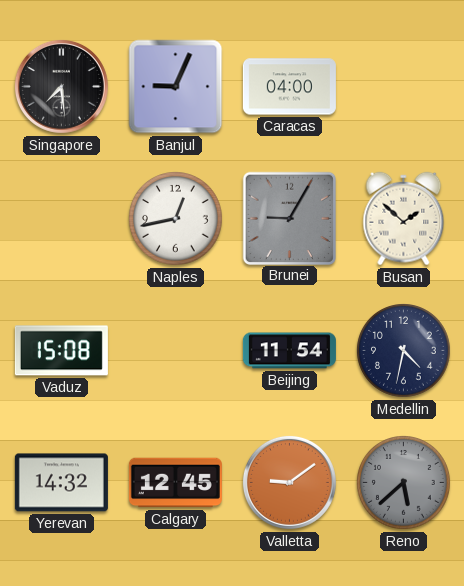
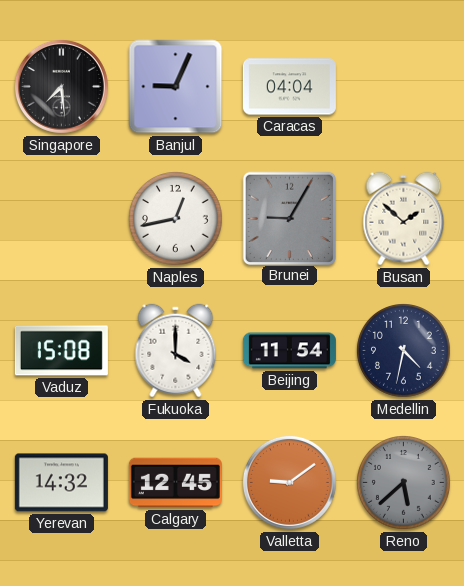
Caracas: 04:00 -> 04:04 (289, 87)
Fukuoka: none -> 4:00 (176, 351)
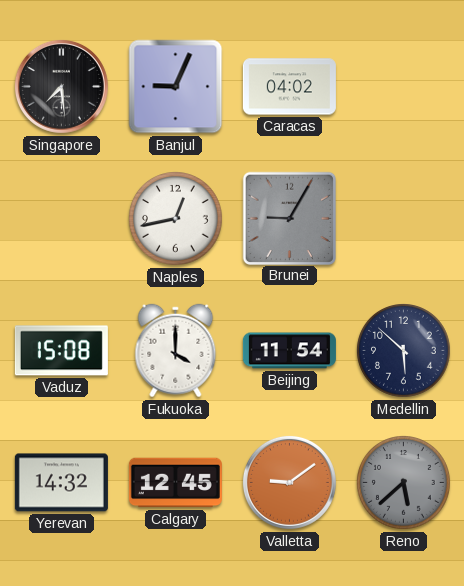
Caracas: 04:04 -> 04:02 (289, 87)
Busan: 1:52 -> none (404, 219)
Medellin: 4:32 -> 5:52 (404, 351)
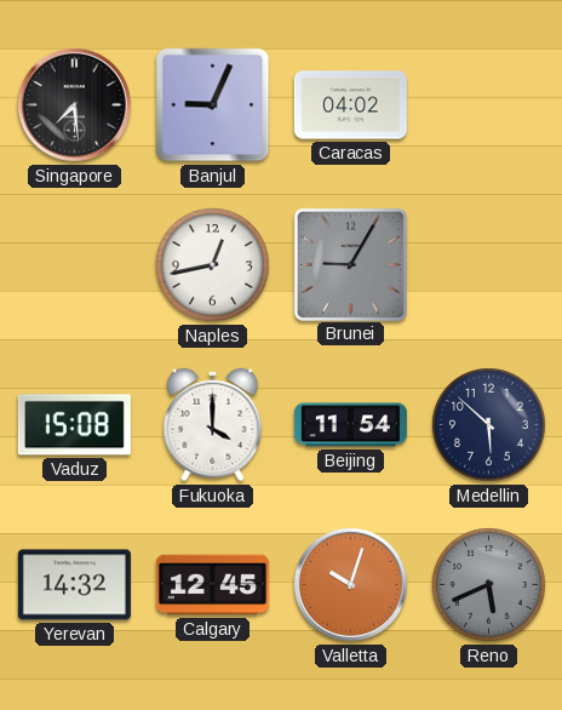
Valletta: 9:09 -> 10:03 (350, 584)
Reno: 5:38 -> 5:41 (489, 585)
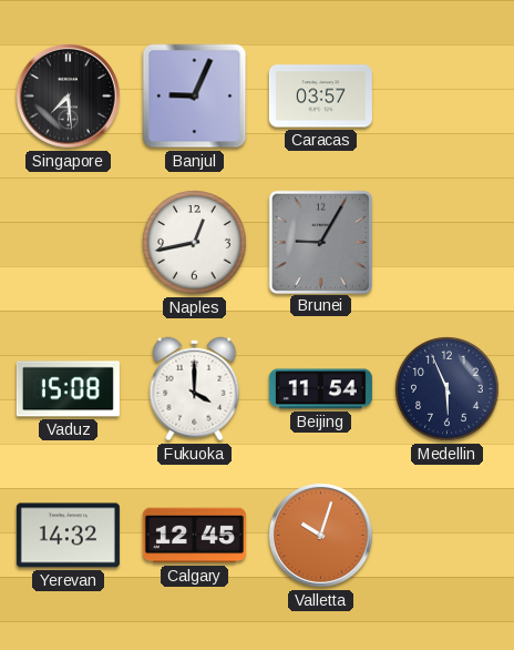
Caracas: 04:02 -> 03:57 (320, 97)
Medellin: 5:52 -> 5:56 (448, 389)
Reno: 5:41 -> none (489, 585)
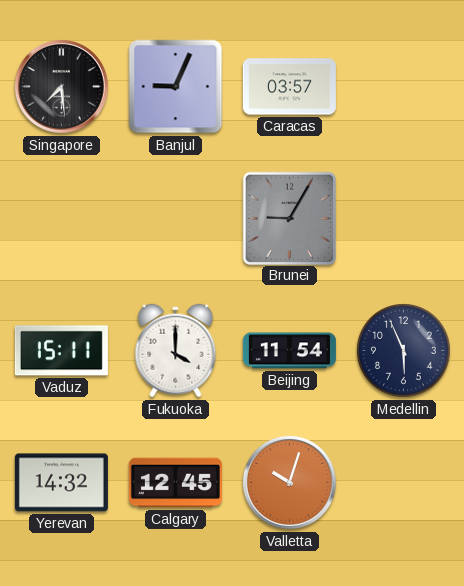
Naples: 12:43 -> none (195, 243)
Vaduz: 15:08 -> 15:11 (61, 351)
